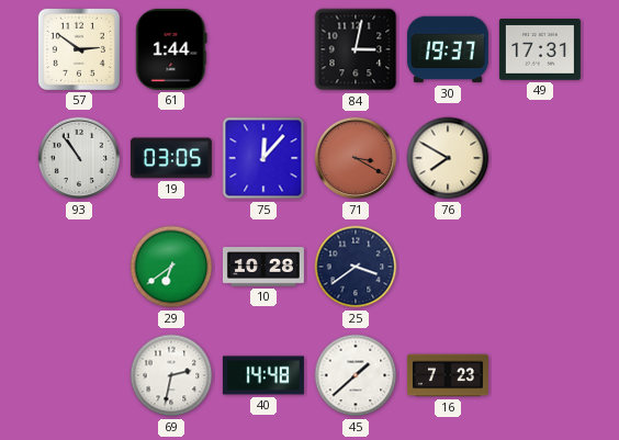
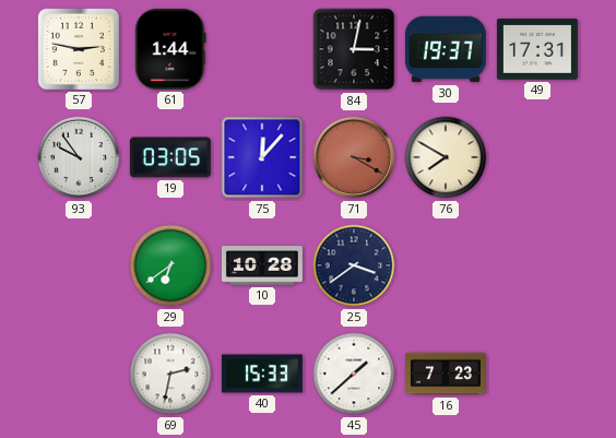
57: 2:51 -> 2:47 (79, 49)
93: 10:54 -> 9:54 (79, 157)
40: 14:48 -> 15:33 (262, 374)
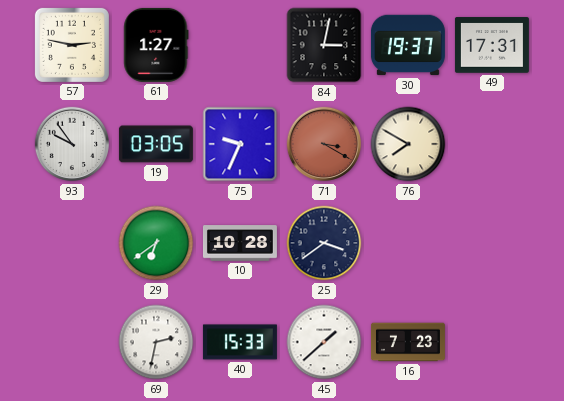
61: 1:44 -> 1:27 (156, 45)
75: 12:07 -> 9:34 (240, 144)
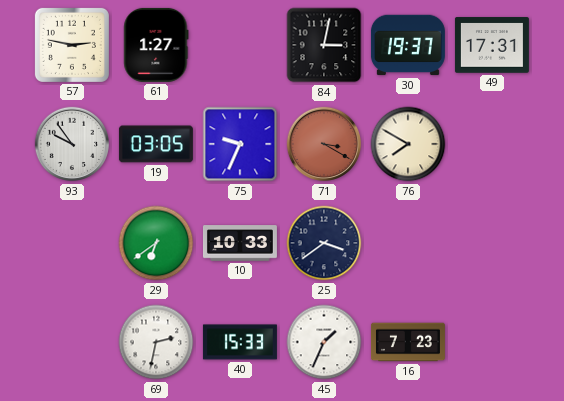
10: 10:28 -> 10:33 (240, 243)
45: 1:38 -> 1:34 (324, 342)
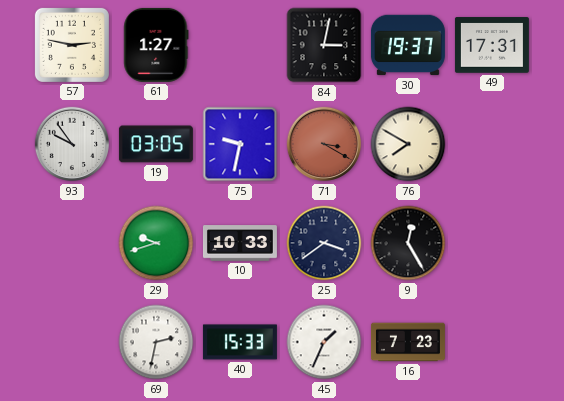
75: 9:34 -> 9:32 (240, 144)
29: 6:39 -> 9:42 (156, 243)
9: none -> 12:25 (408, 243)
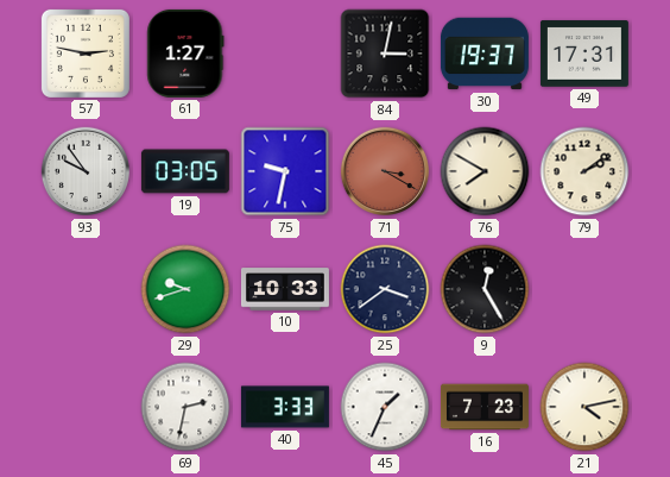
79: none -> 2:09 (584, 171)
40: 15:33 -> 3:33 (285, 407)
21: none -> 4:13 (584, 407)
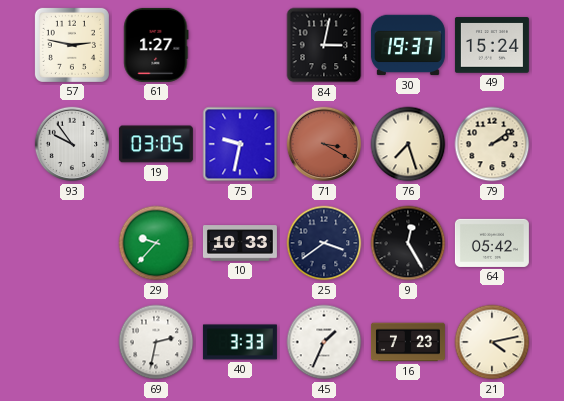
49: 17:31 -> 15:24 (492, 45)
76: 7:50 -> 7:27 (408, 144)
29: 9:42 -> 9:37 (156, 243)
64: none -> 05:42 (492, 243)
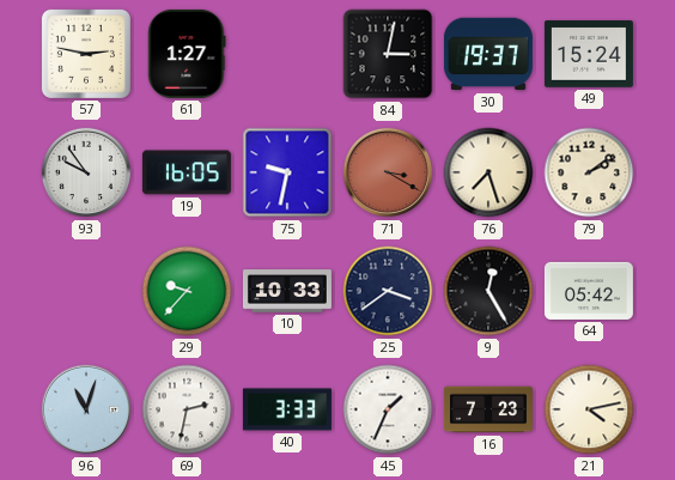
19: 03:05 -> 16:05 (187, 172)
96: none -> 11:03 (86, 409)
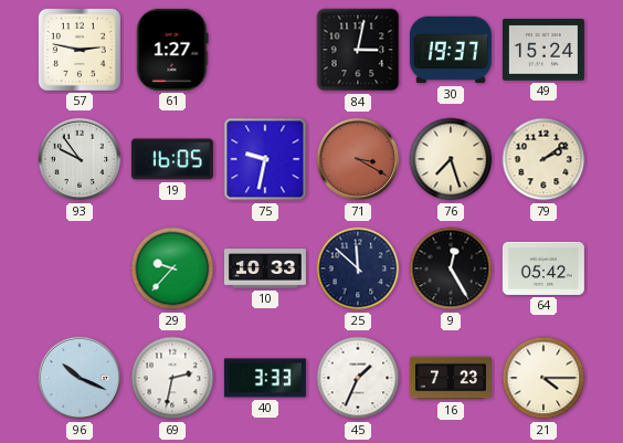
25: 3:39 -> 11:52 (358, 268)
96: 11:03 -> 10:19 (80, 378)
21: 4:13 -> 4:15 (543, 378)
